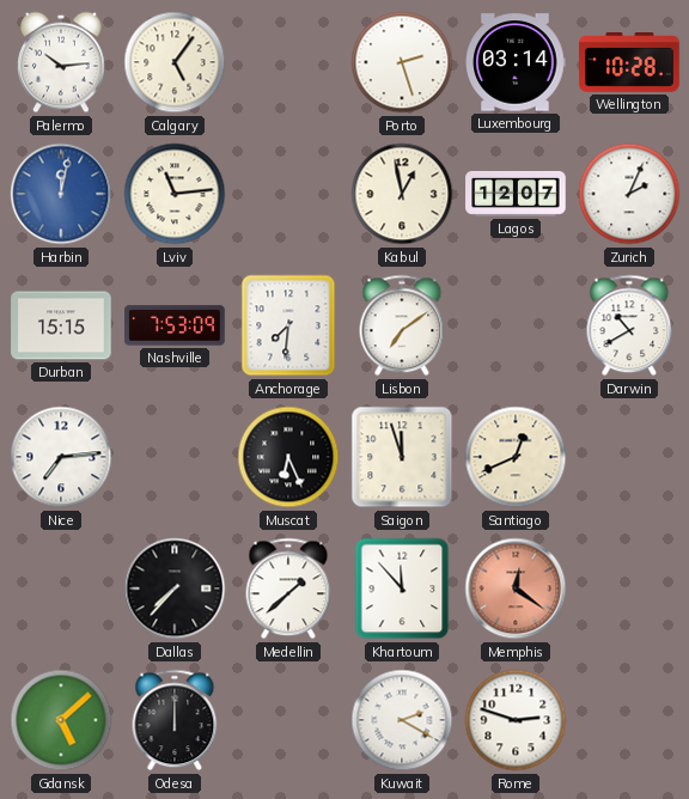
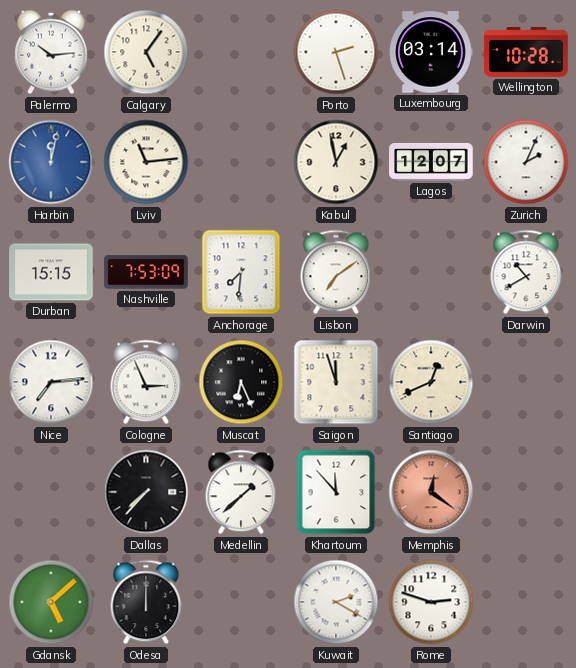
Cologne: none -> 2:56 (146, 382)
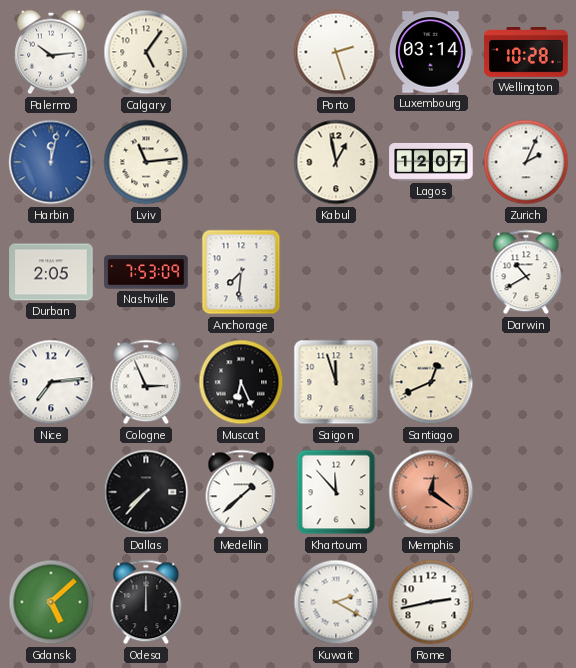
Durban: 15:15 -> 2:05 (51, 272)
Lisbon: 7:09 -> none (336, 272)
Rome: 2:48 -> 2:43 (431, 602)
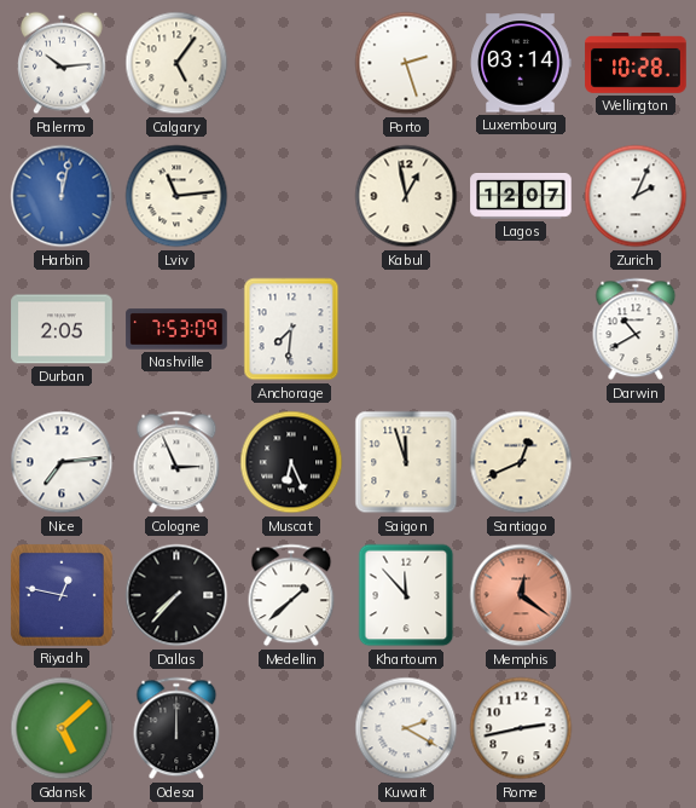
Riyadh: none -> 12:47 (62, 595)
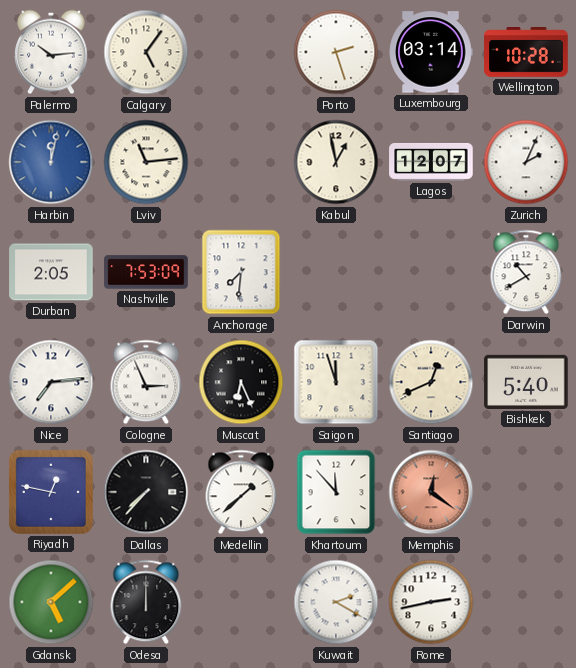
Bishkek: none -> 5:40 (526, 382)
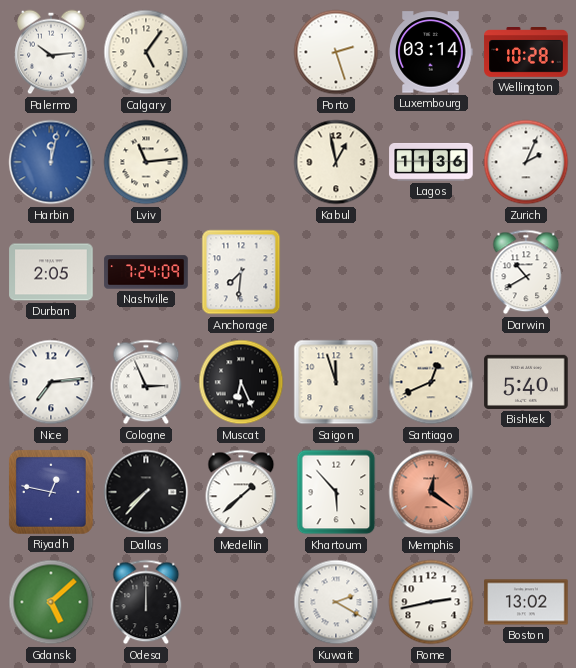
Lagos: 12:07 -> 11:36 (431, 162)
Nashville: 7:53 -> 7:24 (146, 272)
Khartoum: 11:53 -> 5:53 (336, 492)
Boston: none -> 13:02 (526, 602)
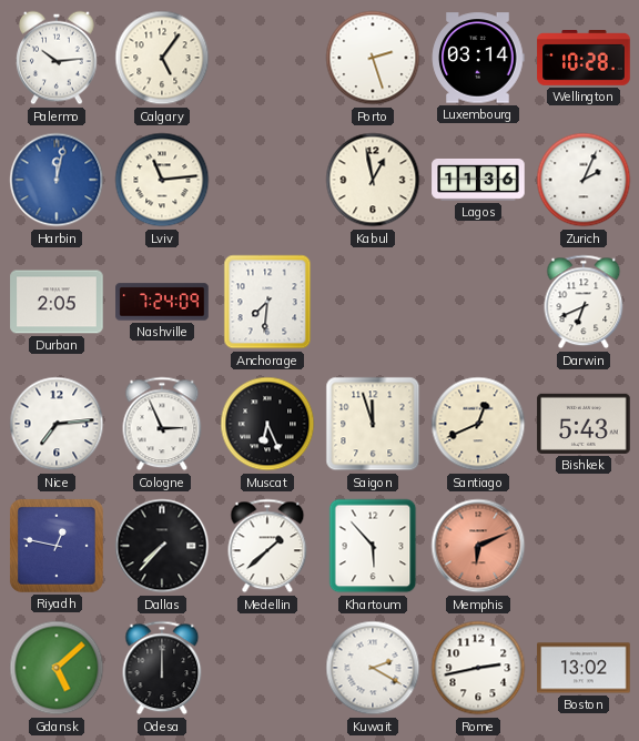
Darwin: 10:40 -> 6:41 (584, 302)
Bishkek: 5:40 -> 5:43 (584, 424)
Memphis: 12:21 -> 6:11 (478, 546)
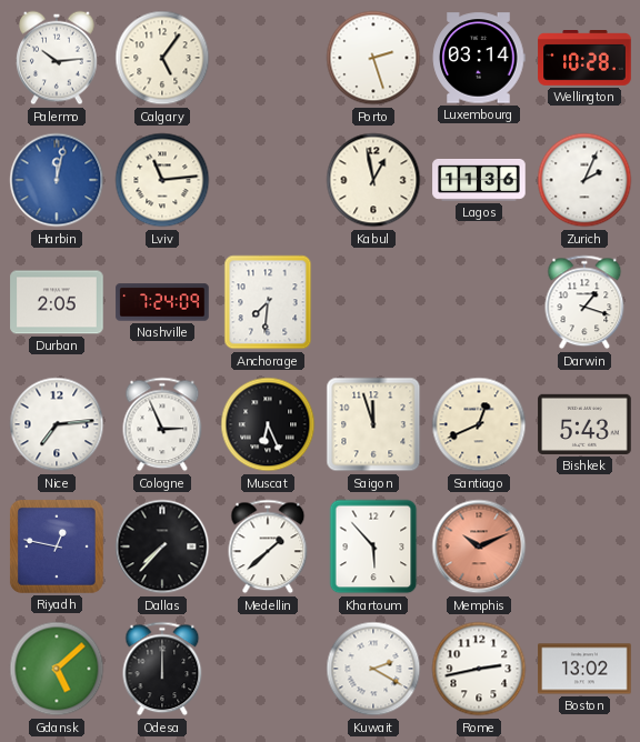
Darwin: 6:41 -> 1:18 (584, 302)
Memphis: 6:11 -> 10:11 (479, 547)
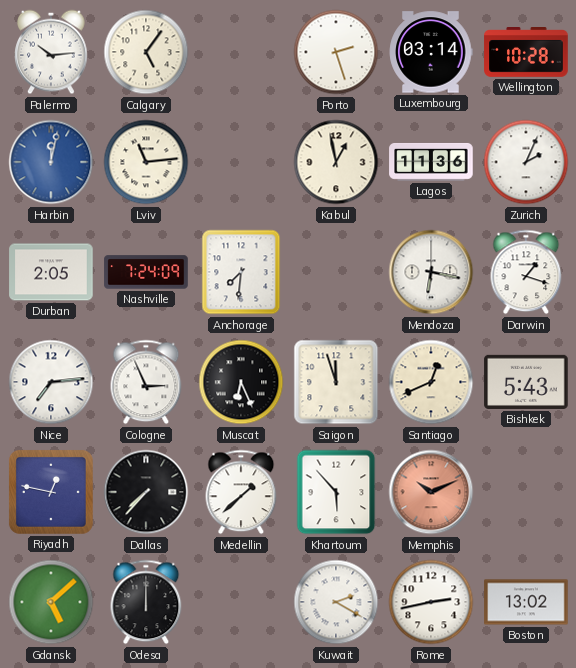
Mendoza: none -> 6:17 (431, 272)
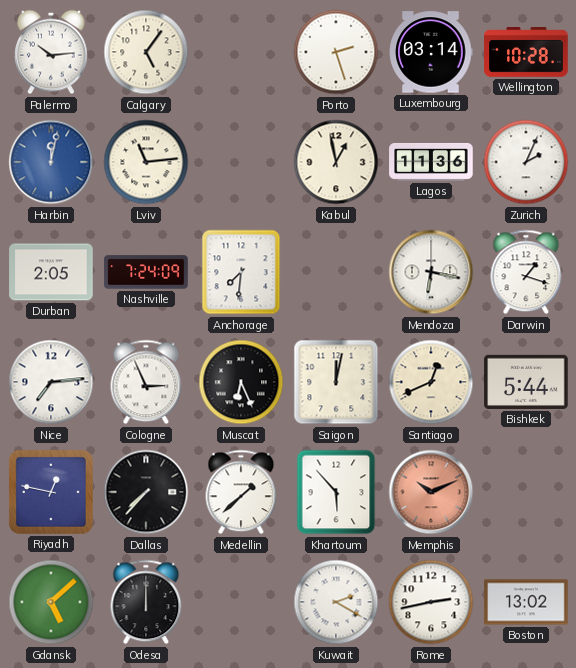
Saigon: 11:57 -> 12:02 (336, 382)
Bishkek: 5:43 -> 5:44 (526, 382)
